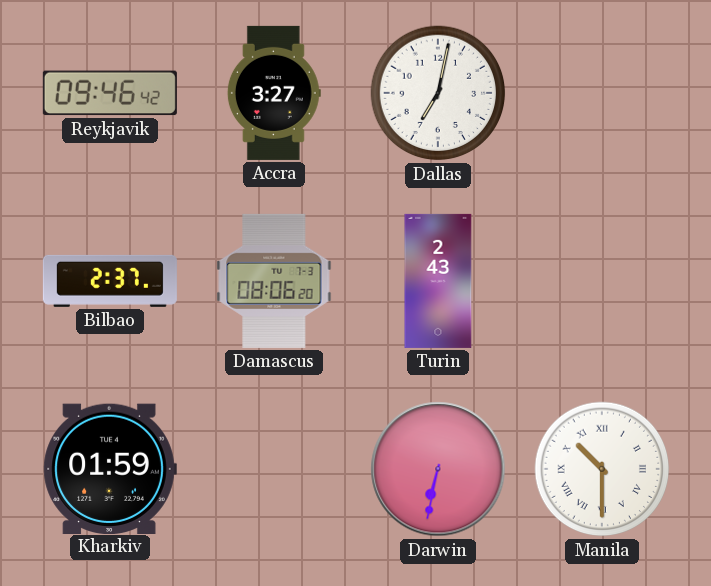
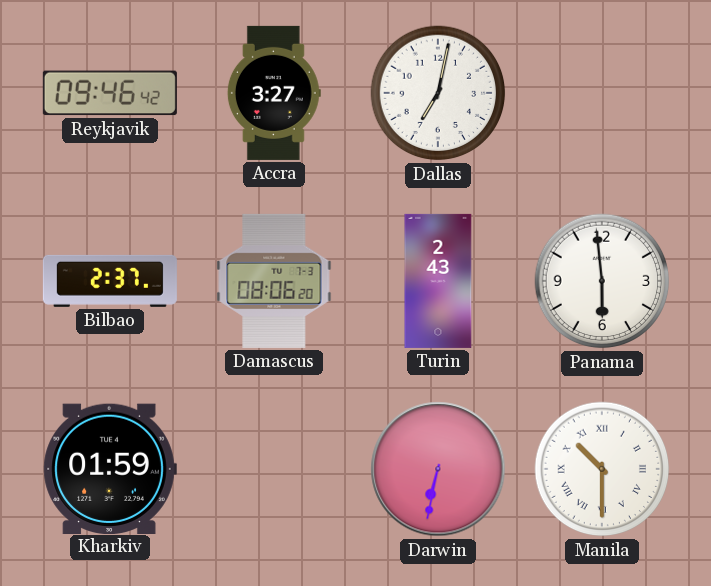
Panama: none -> 5:59 (602, 281)
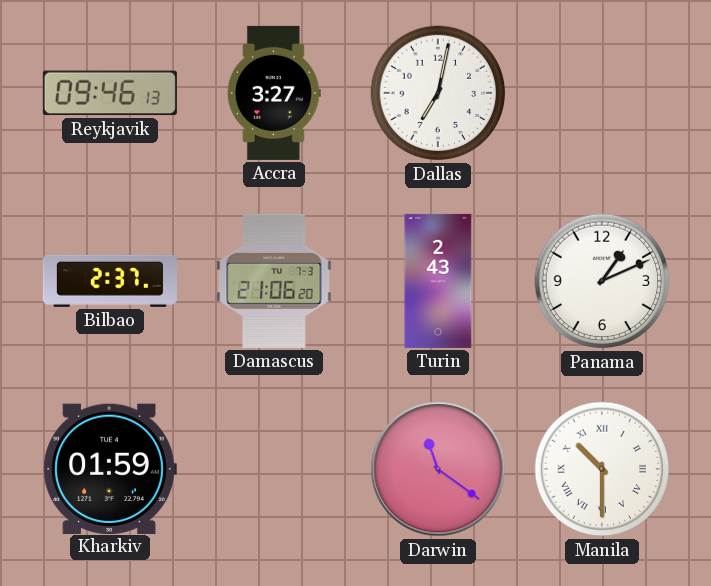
Reykjavik: 09:46:42 -> 09:46:13 (110, 93)
Damascus: 08:06 -> 21:06 (274, 281)
Panama: 5:59 -> 1:11 (602, 281)
Darwin: 6:32 -> 11:21 (438, 469)
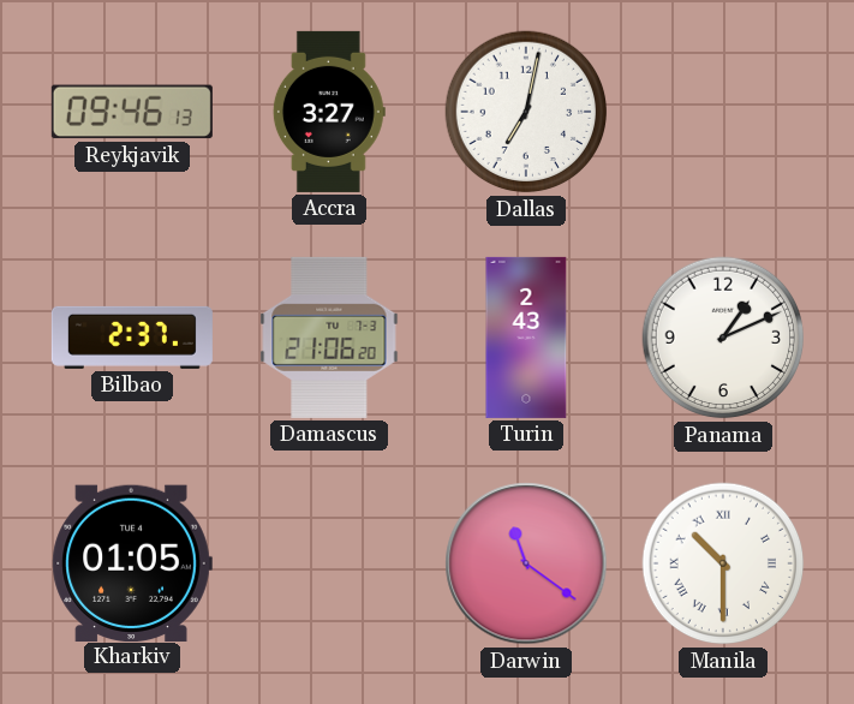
Kharkiv: 01:59 -> 01:05 (132, 562)
